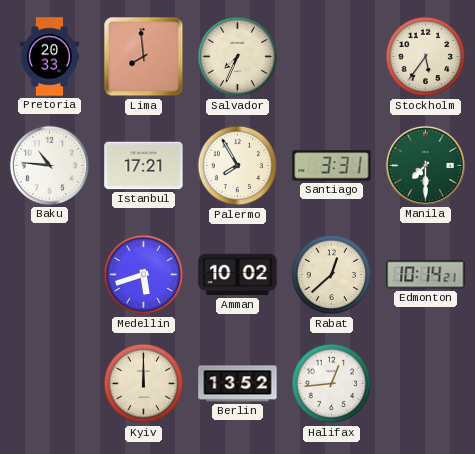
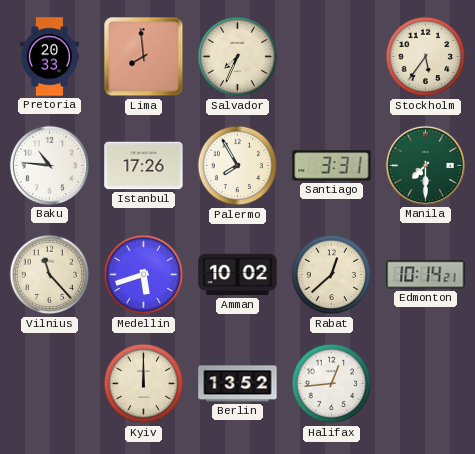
Istanbul: 17:21 -> 17:26 (144, 166)
Vilnius: none -> 11:23 (50, 275)
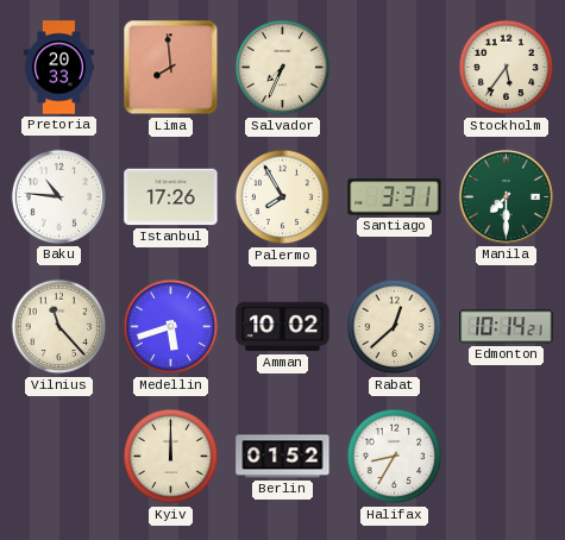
Berlin: 13:52 -> 01:52 (283, 457)
Halifax: 12:44 -> 8:35 (395, 457)
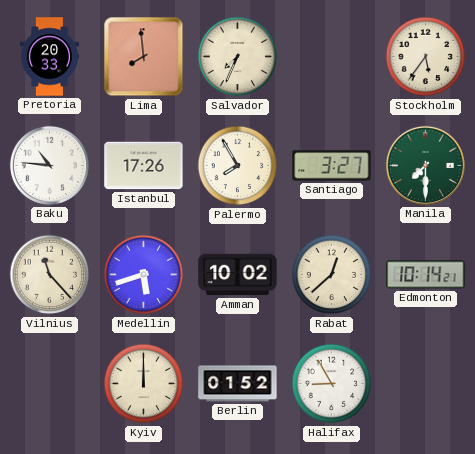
Santiago: 3:31 -> 3:27 (332, 166)
Halifax: 8:35 -> 8:55 (332, 384)
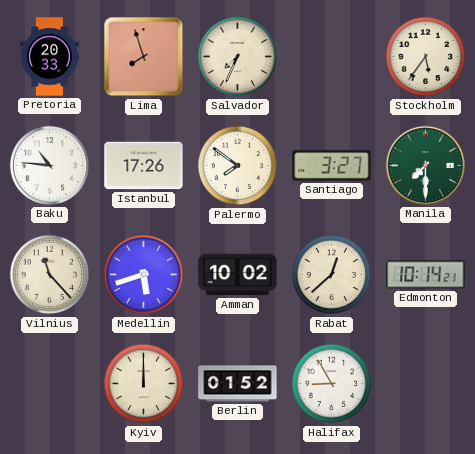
Lima: 7:59 -> 7:57 (144, 57)
Palermo: 7:55 -> 7:51 (238, 166)
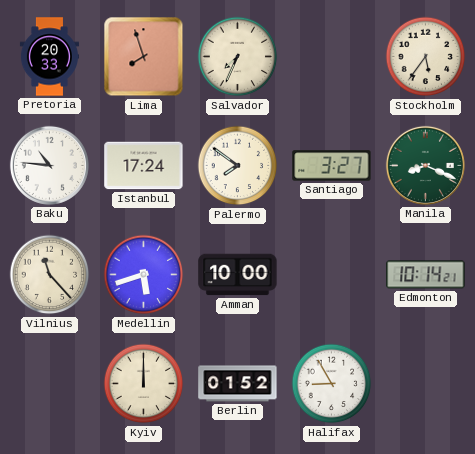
Istanbul: 17:26 -> 17:24 (144, 166)
Manila: 7:30 -> 8:19 (425, 165)
Amman: 10:02 -> 10:00 (238, 275)
Rabat: 12:38 -> none (332, 275)
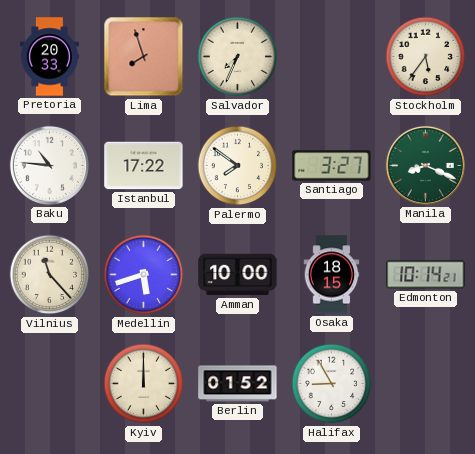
Istanbul: 17:24 -> 17:22 (144, 166)
Osaka: none -> 18:15 (332, 275)
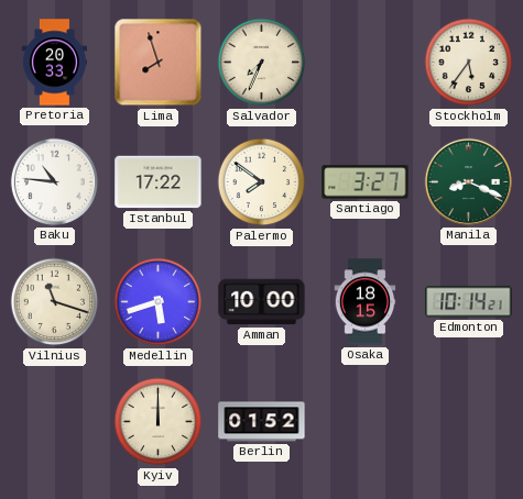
Vilnius: 11:23 -> 11:18 (55, 302)
Halifax: 8:55 -> none (332, 384)
